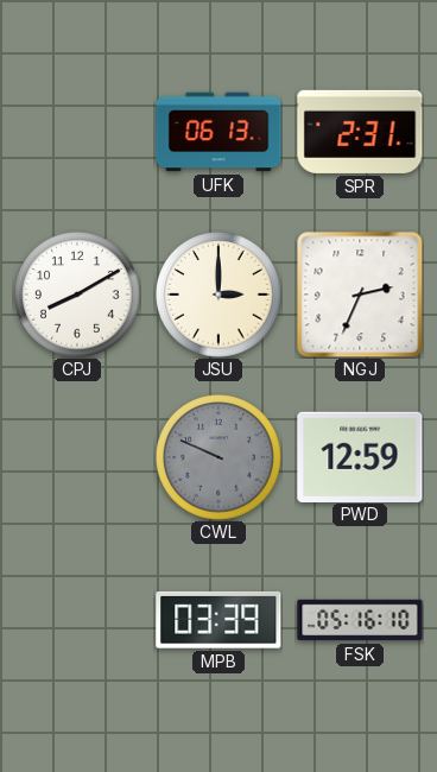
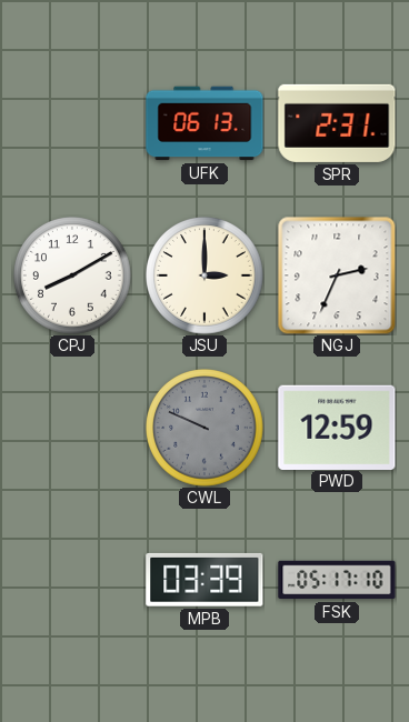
FSK: 05:16 -> 05:17 (337, 580)
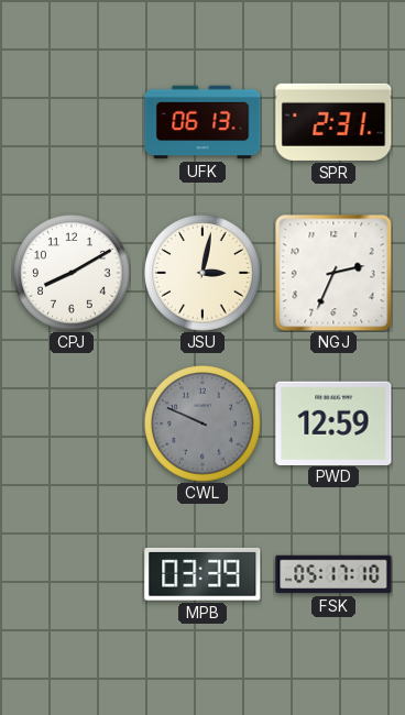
JSU: 3:00 -> 3:02 (204, 274)
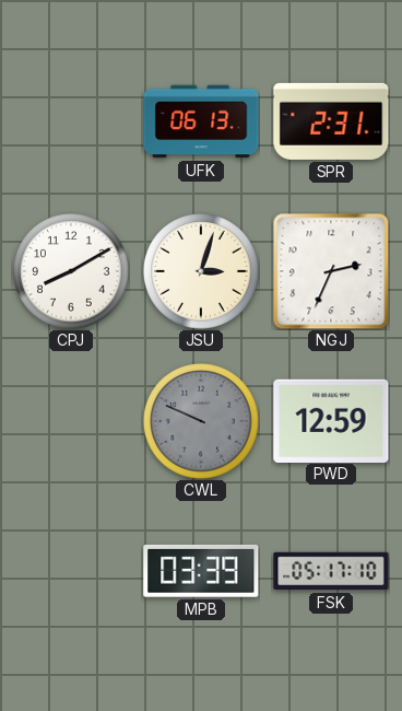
JSU: 3:02 -> 3:03 (202, 272)
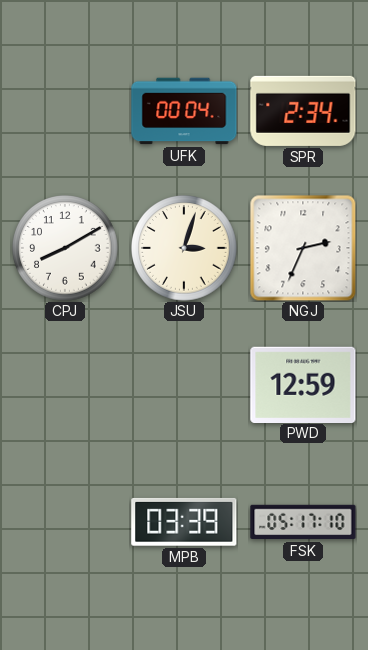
UFK: 06:13 -> 00:04 (184, 111)
SPR: 2:31 -> 2:34 (303, 111)
CWL: 9:49 -> none (202, 422)
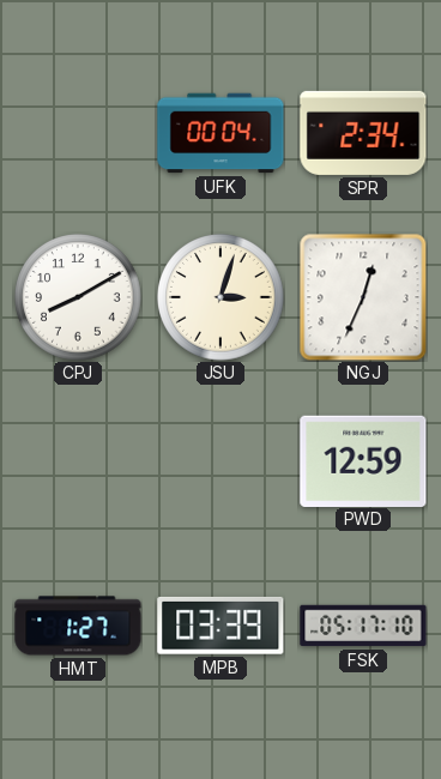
NGJ: 2:34 -> 12:34 (363, 297)
HMT: none -> 1:27 (78, 626)
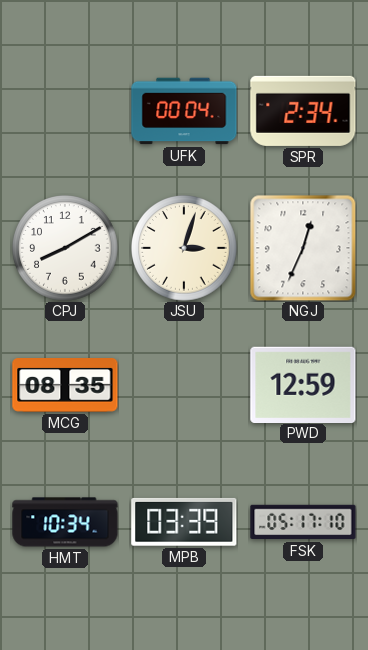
MCG: none -> 08:35 (65, 386)
HMT: 1:27 -> 10:34 (65, 522)
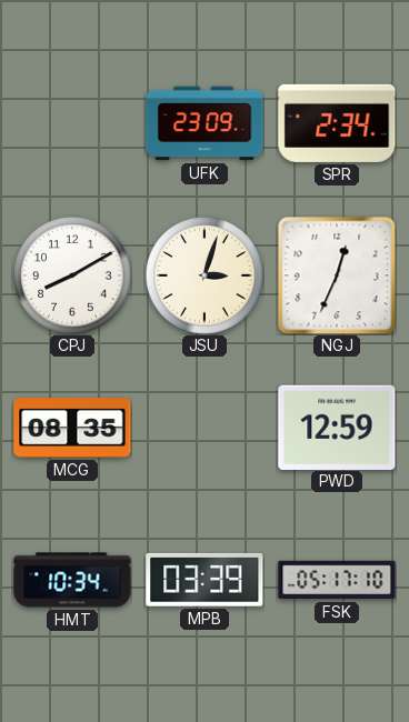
UFK: 00:04 -> 23:09 (205, 123)
